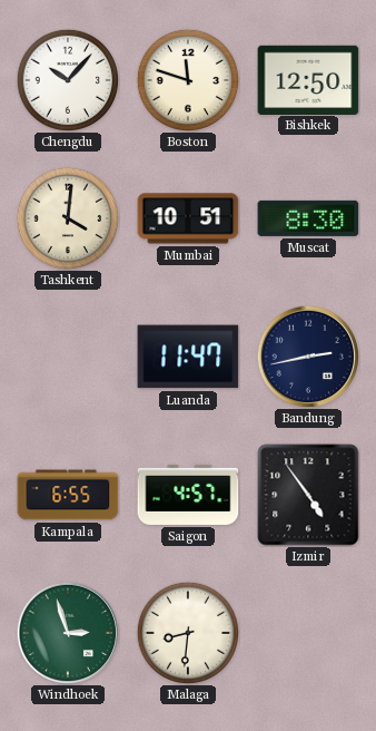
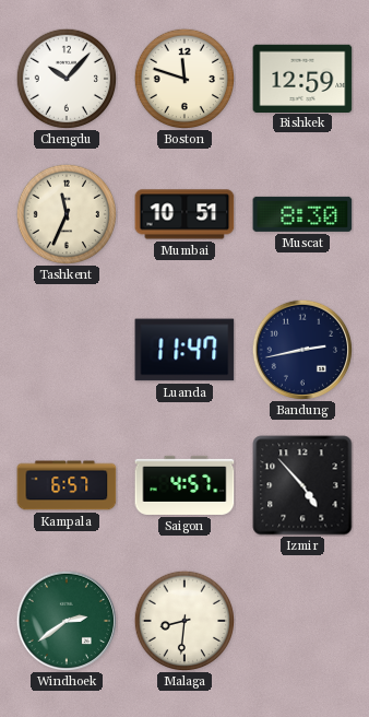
Bishkek: 12:50 -> 12:59 (302, 78)
Tashkent: 4:01 -> 11:34 (66, 213)
Kampala: 6:55 -> 6:57 (67, 485)
Izmir: 4:54 -> 4:53 (302, 485)
Windhoek: 2:57 -> 2:39 (66, 620)
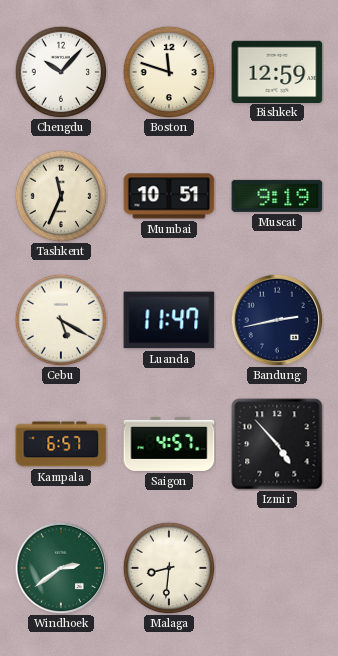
Muscat: 8:30 -> 9:19 (277, 196)
Cebu: none -> 5:20 (60, 319)
